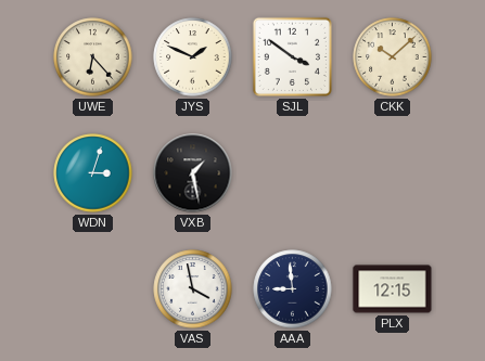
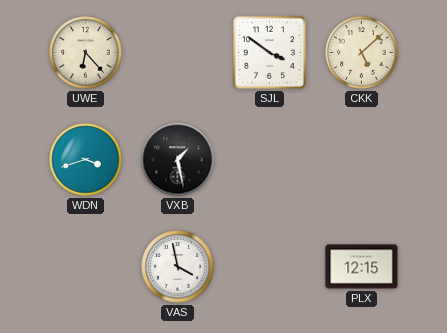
JYS: 1:49 -> none (193, 57)
CKK: 10:08 -> 5:08 (362, 53)
WDN: 3:03 -> 3:42 (86, 160)
AAA: 8:59 -> none (293, 289)
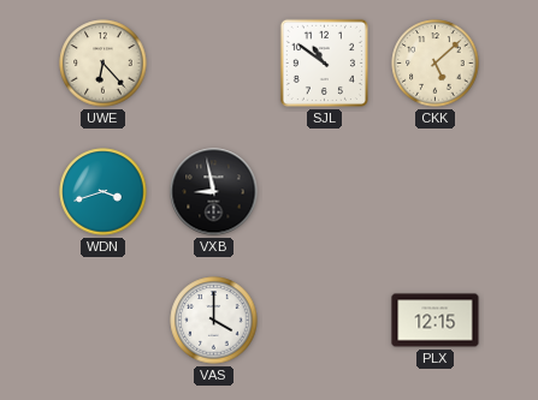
SJL: 3:51 -> 10:51 (324, 62)
VXB: 1:28 -> 8:58 (214, 192)
VAS: 3:58 -> 4:00 (214, 321)
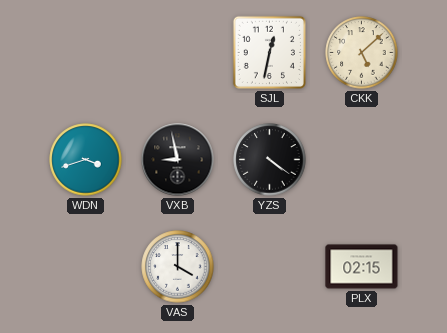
UWE: 6:23 -> none (104, 64)
SJL: 10:51 -> 12:32 (269, 52)
YZS: none -> 4:21 (270, 160)
PLX: 12:15 -> 02:15 (362, 267)
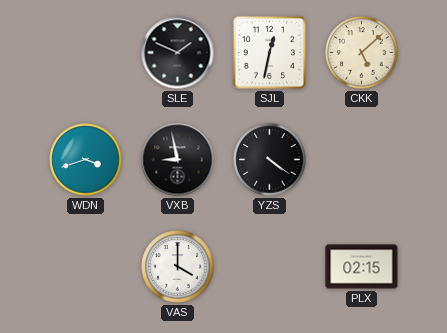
SLE: none -> 1:49 (178, 53)
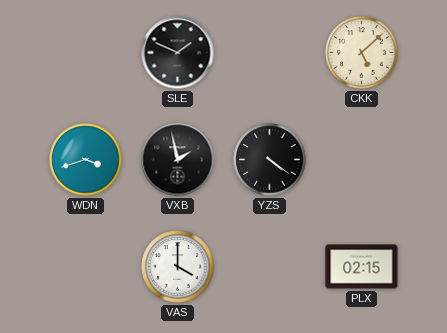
SJL: 12:32 -> none (269, 52)
VXB: 8:58 -> 1:58 (178, 160)
